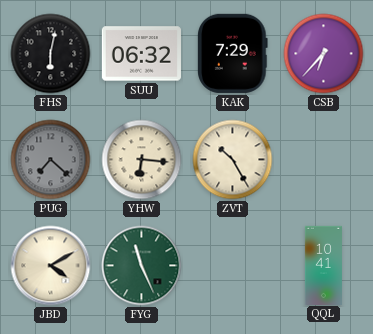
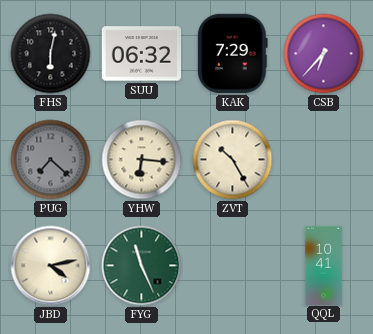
JBD: 4:10 -> 4:13 (51, 266)
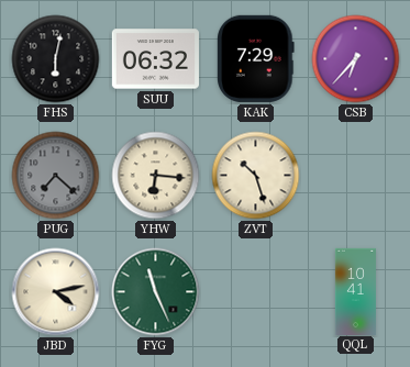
ZVT: 10:25 -> 10:27 (256, 176)
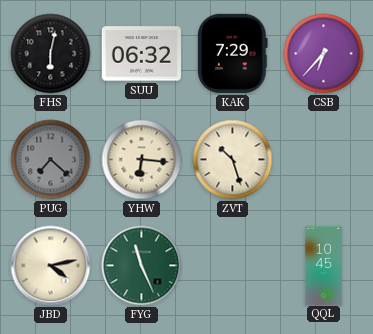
QQL: 10:41 -> 10:45 (323, 265)
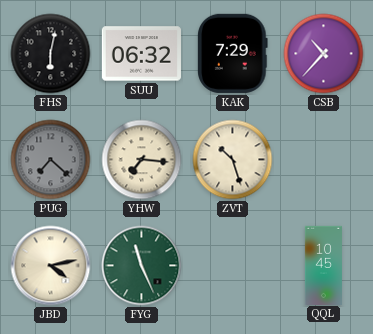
CSB: 6:37 -> 10:37 (324, 54)
YHW: 6:16 -> 7:16 (142, 160)
